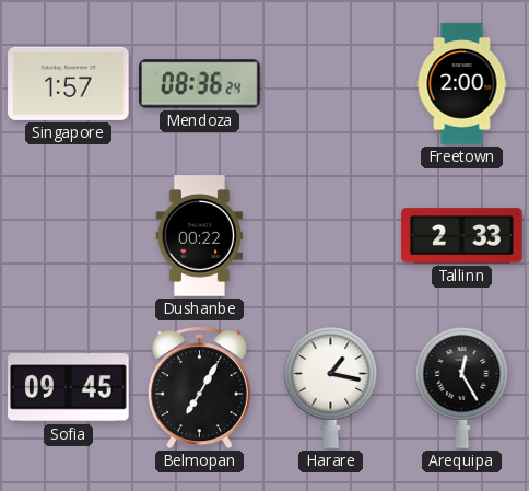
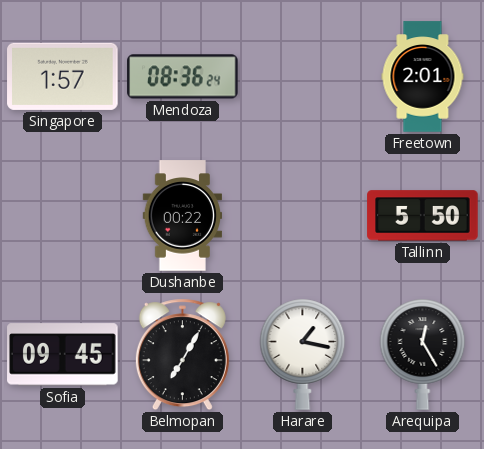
Freetown: 2:00 -> 2:01 (423, 77)
Tallinn: 2:33 -> 5:50 (423, 216)
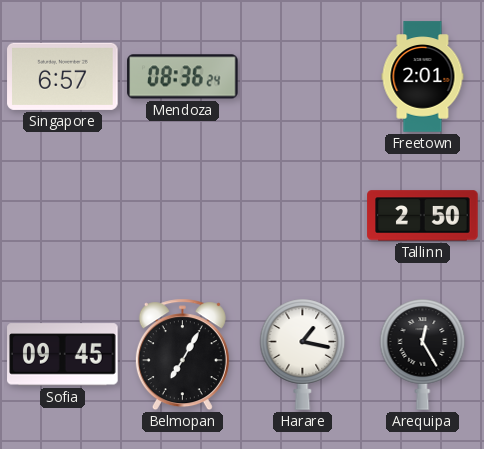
Singapore: 1:57 -> 6:57 (63, 76)
Dushanbe: 00:22 -> none (182, 216)
Tallinn: 5:50 -> 2:50 (423, 216)
